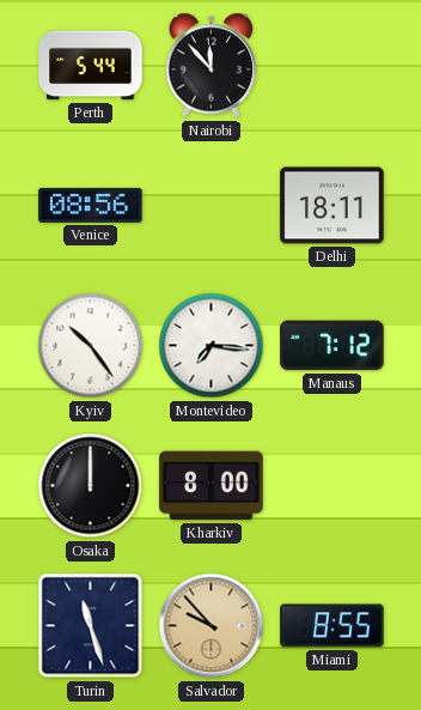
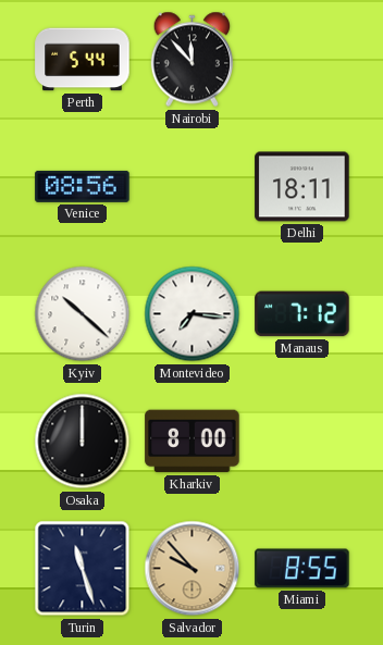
Kyiv: 10:24 -> 10:22 (83, 314)
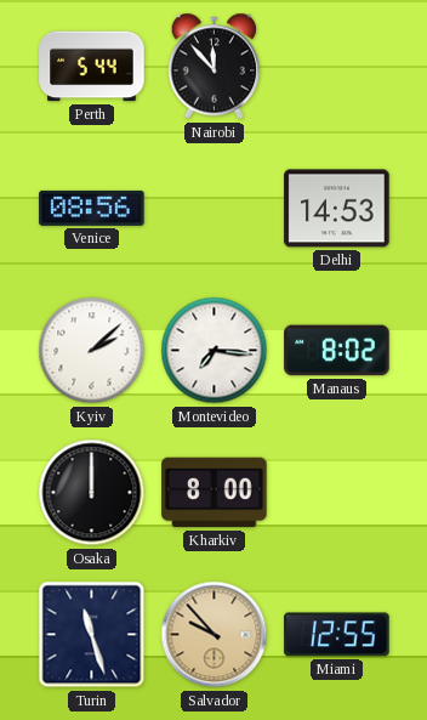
Delhi: 18:11 -> 14:53 (337, 209)
Kyiv: 10:22 -> 2:08 (92, 351)
Manaus: 7:12 -> 8:02 (337, 351)
Miami: 8:55 -> 12:55 (337, 635)
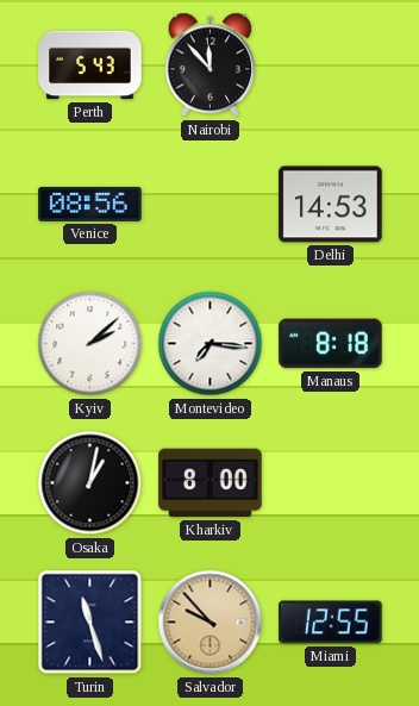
Perth: 5:44 -> 5:43 (90, 65)
Manaus: 8:02 -> 8:18 (331, 344)
Osaka: 12:00 -> 1:02 (90, 483)
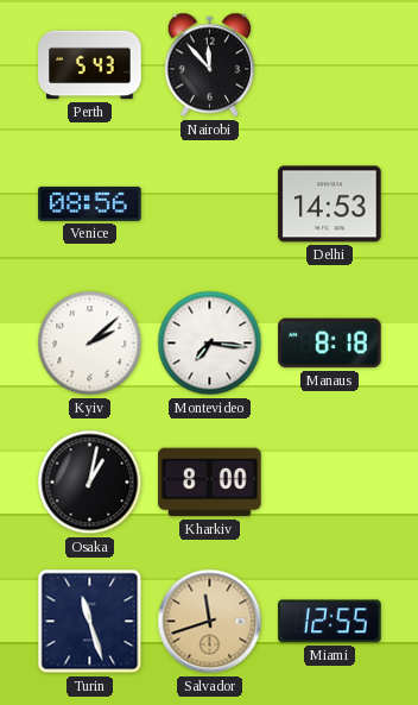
Salvador: 9:53 -> 11:42 (210, 622)
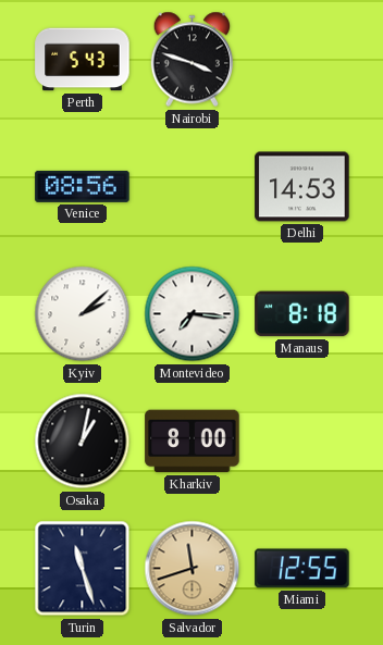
Nairobi: 11:53 -> 3:48 (193, 60)
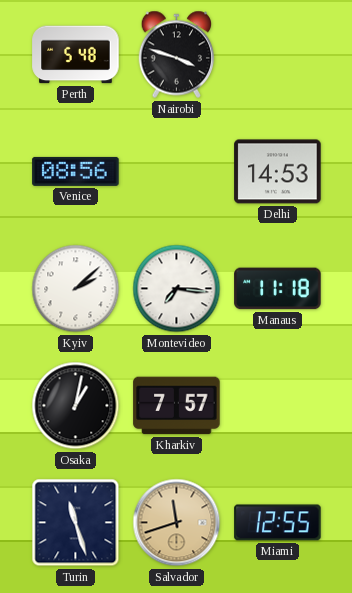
Perth: 5:43 -> 5:48 (76, 55)
Manaus: 8:18 -> 11:18 (278, 289)
Kharkiv: 8:00 -> 7:57 (177, 406)
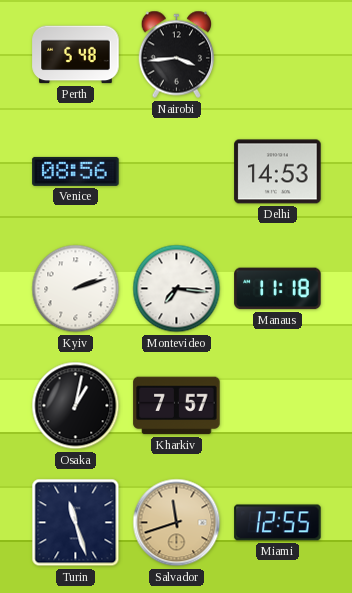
Nairobi: 3:48 -> 3:44 (177, 55)
Kyiv: 2:08 -> 2:12 (76, 289)
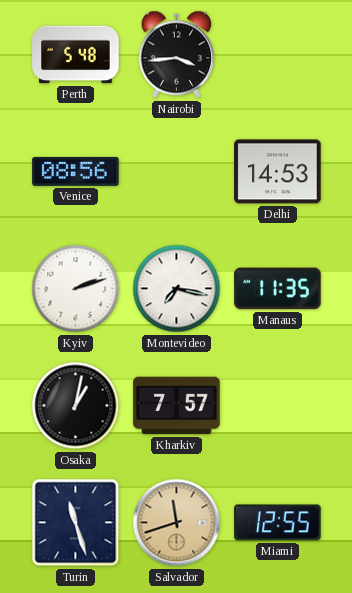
Montevideo: 7:16 -> 7:17 (177, 289)
Manaus: 11:18 -> 11:35 (278, 289)
